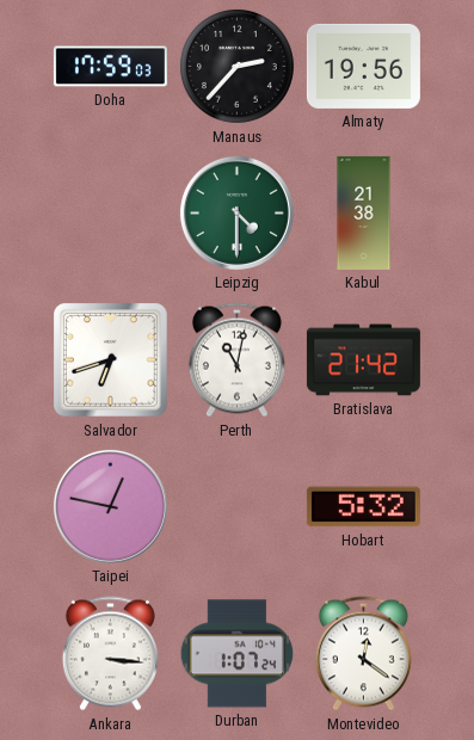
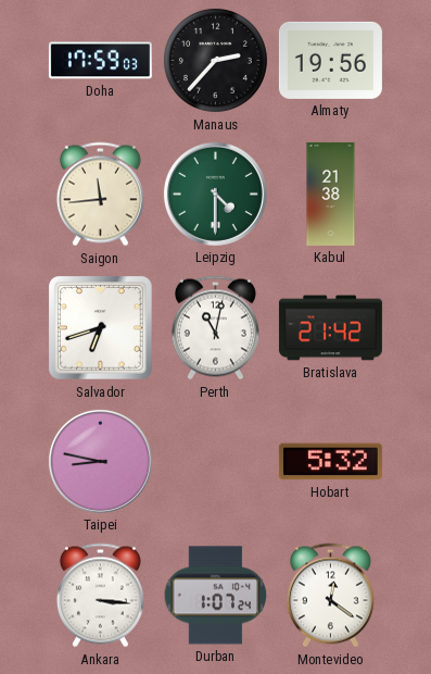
Saigon: none -> 11:44 (100, 195)
Taipei: 12:47 -> 8:47 (100, 461)
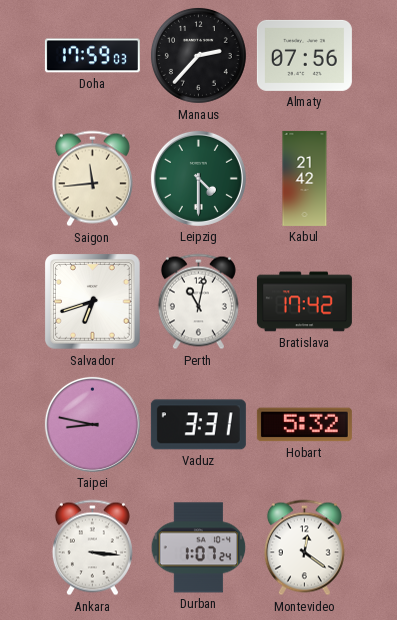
Almaty: 19:56 -> 07:56 (304, 55)
Kabul: 21:38 -> 21:42 (305, 178)
Bratislava: 21:42 -> 17:42 (304, 302)
Vaduz: none -> 3:31 (198, 425)
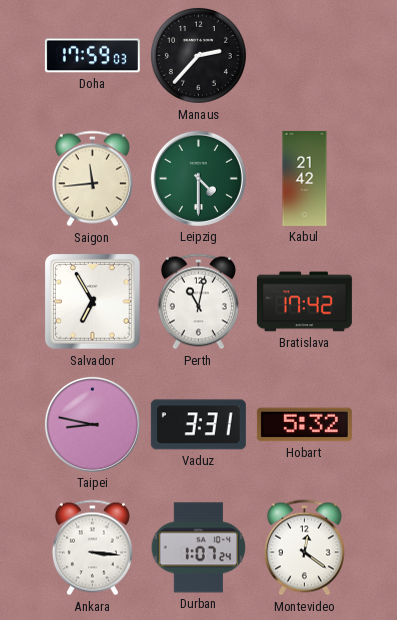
Almaty: 07:56 -> none (304, 55)
Salvador: 6:42 -> 6:55 (93, 302)
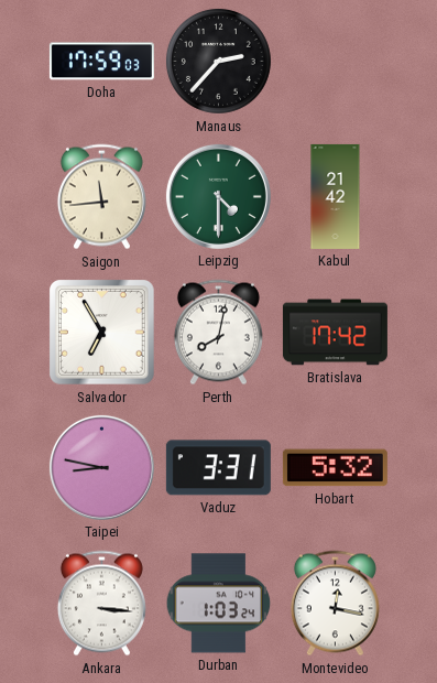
Perth: 11:02 -> 8:02 (218, 333)
Durban: 1:07 -> 1:03 (219, 604)
Montevideo: 12:21 -> 12:17 (335, 604)
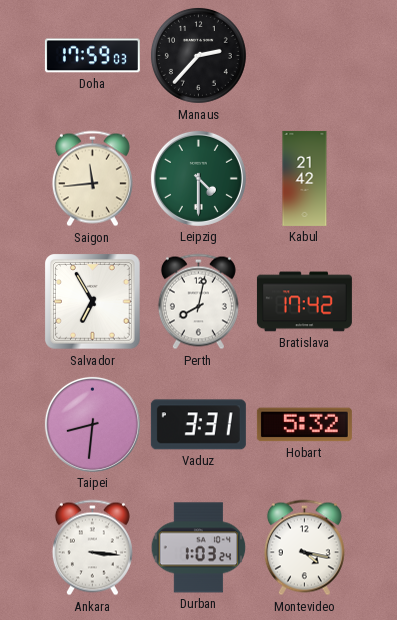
Taipei: 8:47 -> 8:31 (92, 424)
Montevideo: 12:17 -> 4:17 (304, 548)
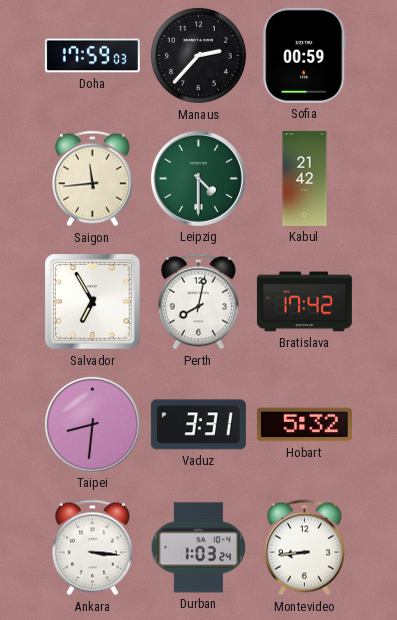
Sofia: none -> 00:59 (305, 55)
Montevideo: 4:17 -> 8:44 (304, 548)
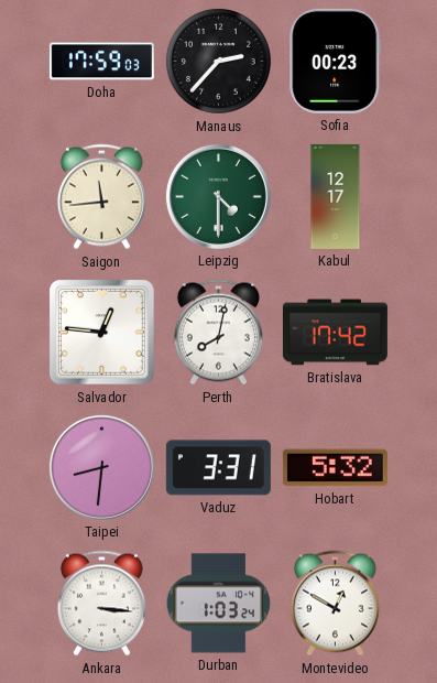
Sofia: 00:59 -> 00:23 (336, 61)
Kabul: 21:42 -> 12:17 (336, 196)
Salvador: 6:55 -> 12:46 (102, 333)
Montevideo: 8:44 -> 12:50 (335, 604)
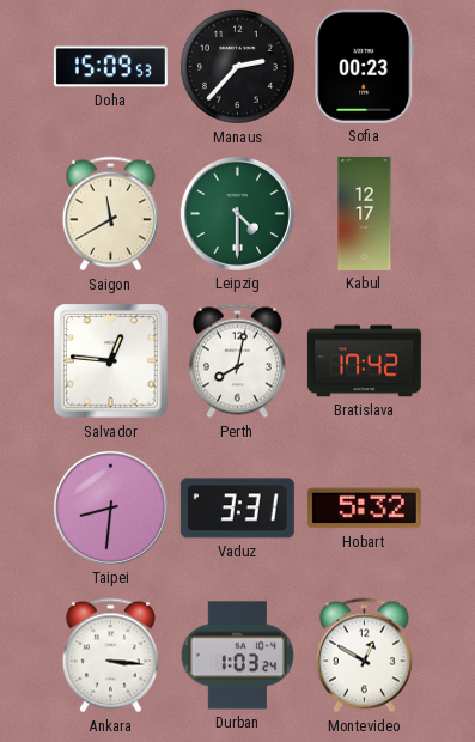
Doha: 17:59 -> 15:09 (110, 67)
Saigon: 11:44 -> 11:40 (110, 214)
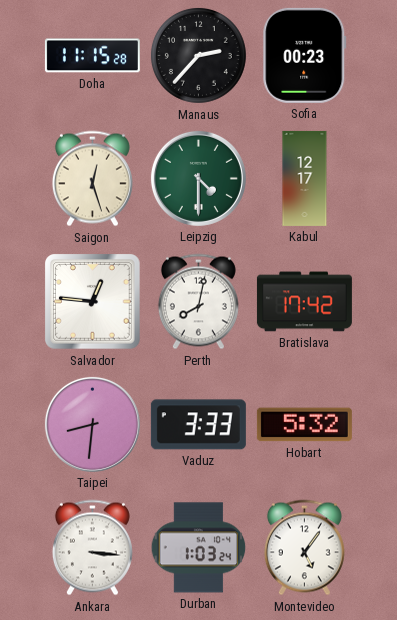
Doha: 15:09 -> 11:15 (92, 56)
Saigon: 11:40 -> 12:27 (92, 179)
Vaduz: 3:31 -> 3:33 (198, 425)
Montevideo: 12:50 -> 5:06 (304, 548)
